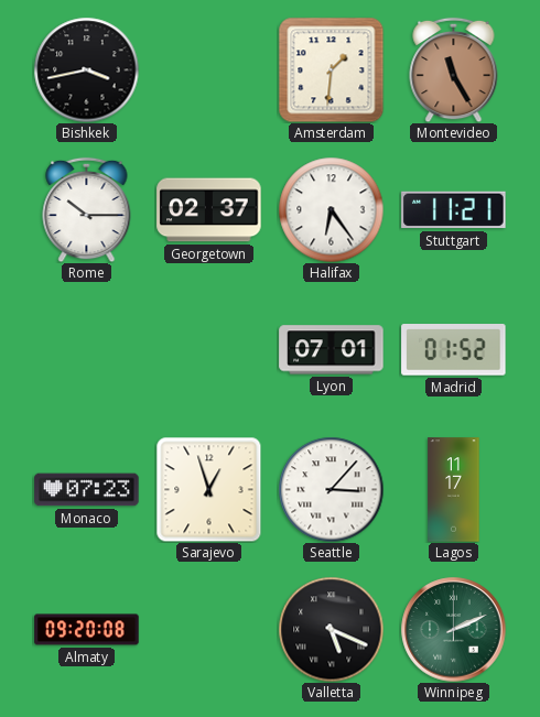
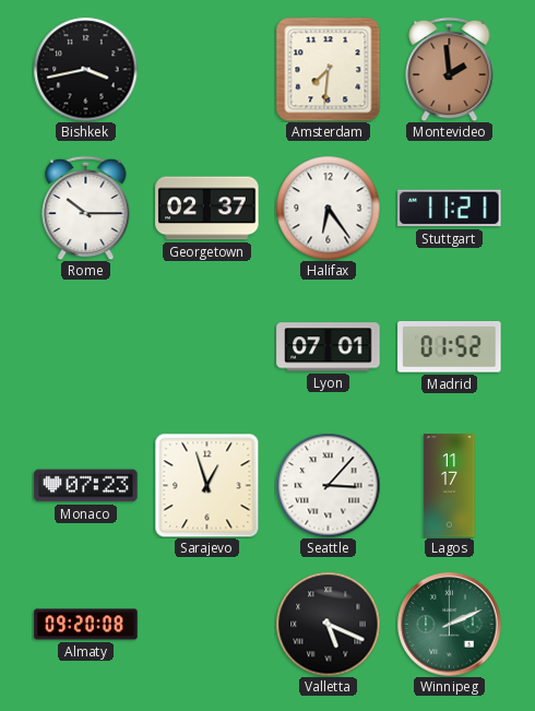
Amsterdam: 1:31 -> 7:31 (328, 69)
Montevideo: 11:25 -> 1:59 (450, 69)
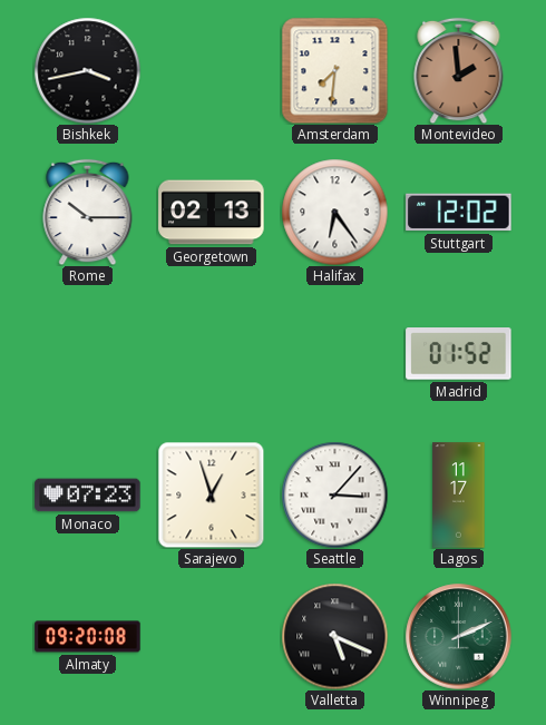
Georgetown: 02:37 -> 02:13 (212, 213)
Stuttgart: 11:21 -> 12:02 (459, 213)
Lyon: 07:01 -> none (329, 347)
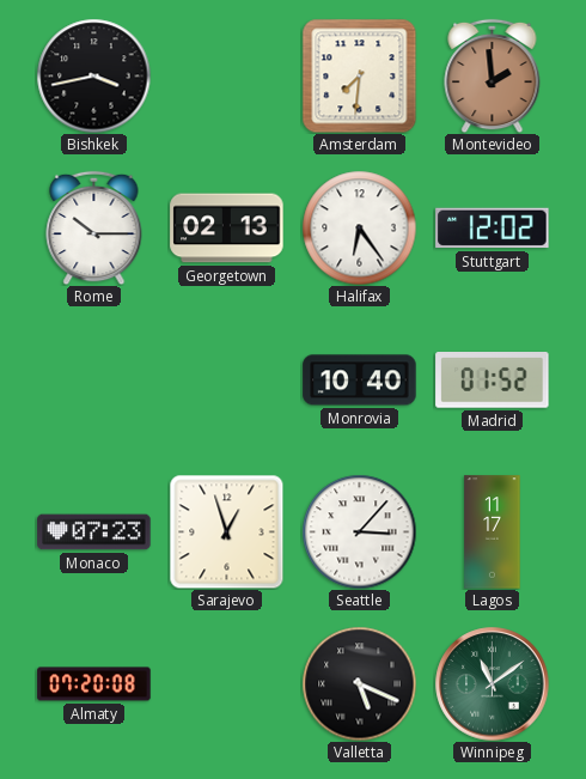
Monrovia: none -> 10:40 (360, 381)
Almaty: 09:20 -> 07:20 (94, 684)
Winnipeg: 2:11 -> 11:09 (493, 684)
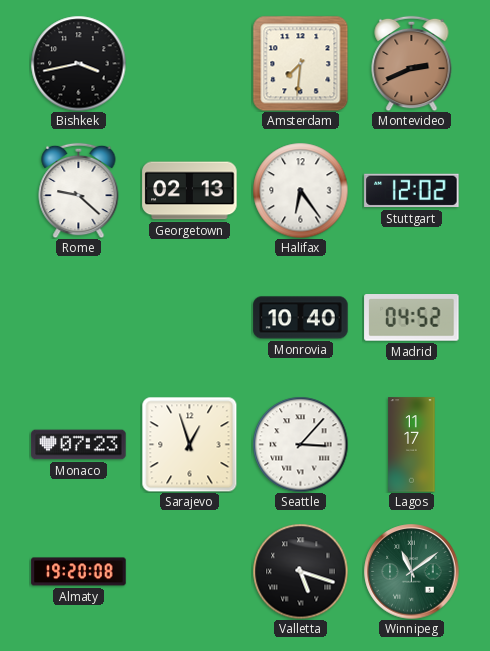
Montevideo: 1:59 -> 2:41 (412, 63)
Rome: 10:15 -> 9:22 (79, 190)
Madrid: 01:52 -> 04:52 (412, 318)
Almaty: 07:20 -> 19:20 (79, 572)
Valletta: 5:19 -> 5:18 (300, 571)
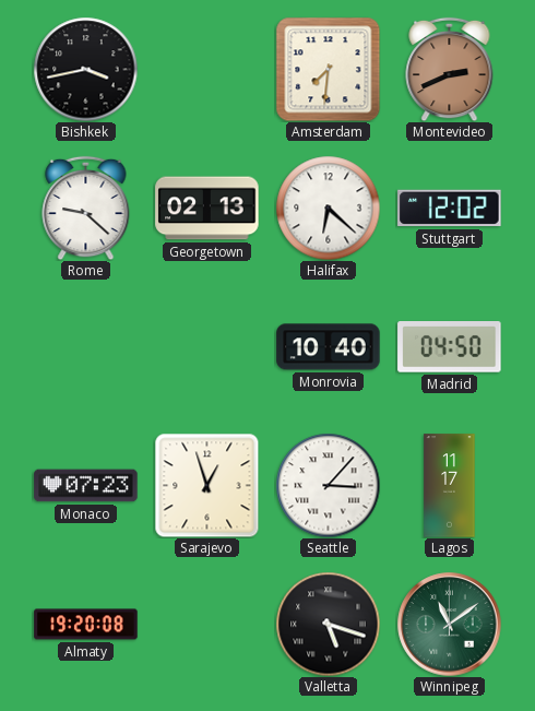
Halifax: 6:24 -> 6:22 (328, 208)
Madrid: 04:52 -> 04:50 (450, 347)
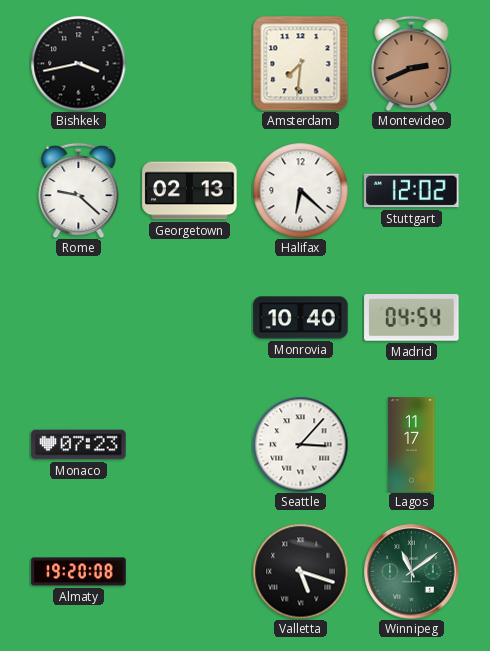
Madrid: 04:50 -> 04:54 (412, 318)
Sarajevo: 12:57 -> none (206, 485)
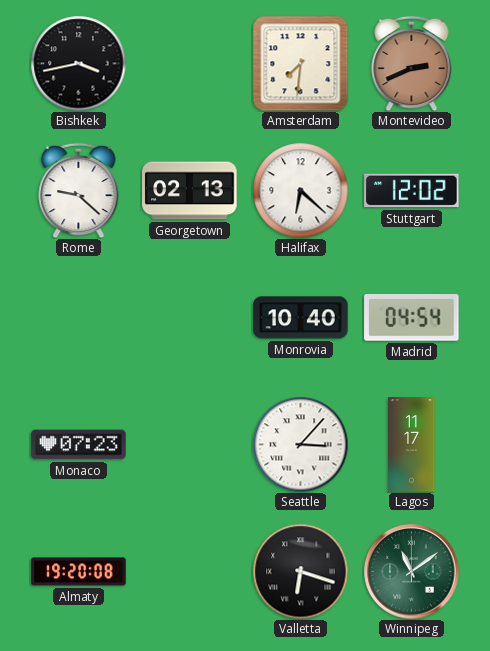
Valletta: 5:18 -> 6:18 (300, 571)
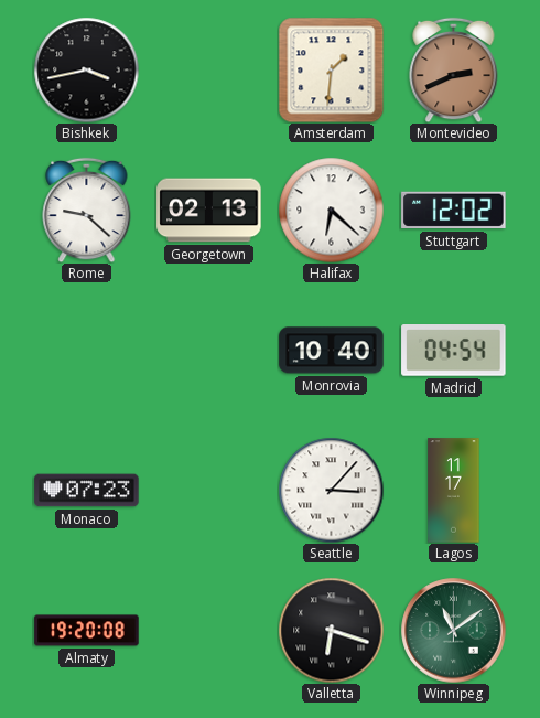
Amsterdam: 7:31 -> 1:31 (331, 69)
